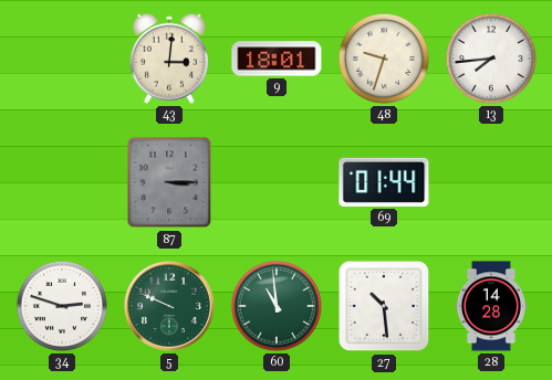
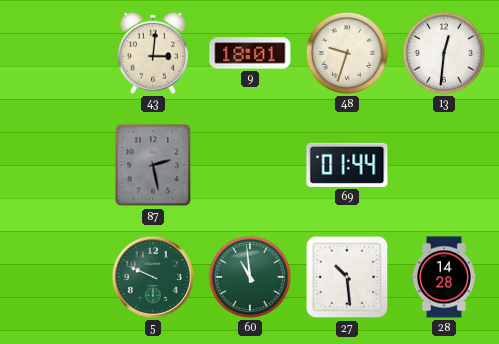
13: 7:44 -> 12:31 (444, 53)
87: 3:15 -> 2:28 (153, 165)
34: 2:48 -> none (62, 306)
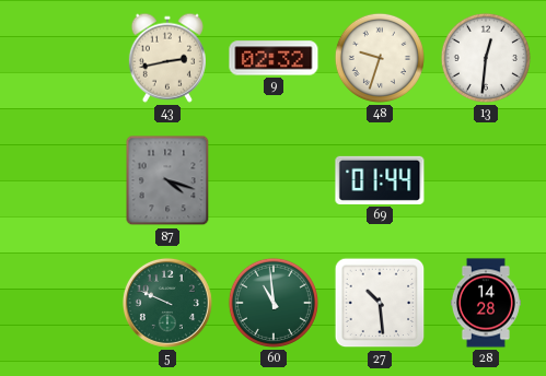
43: 3:01 -> 2:43 (167, 58)
9: 18:01 -> 02:32 (274, 58)
87: 2:28 -> 4:18 (167, 180)
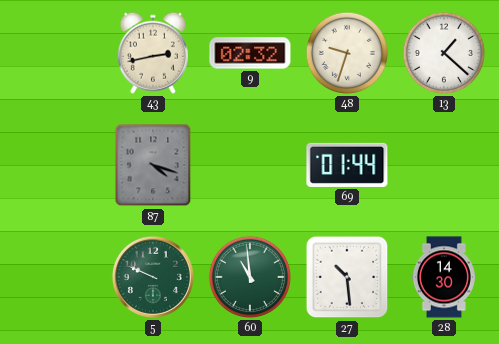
13: 12:31 -> 1:22 (444, 53)
28: 14:28 -> 14:30 (444, 277)
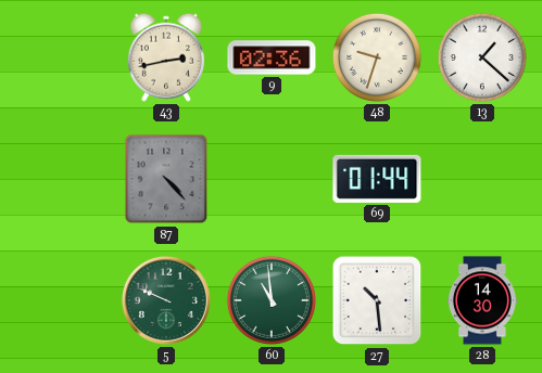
9: 02:32 -> 02:36 (272, 57)
87: 4:18 -> 4:23 (166, 179)
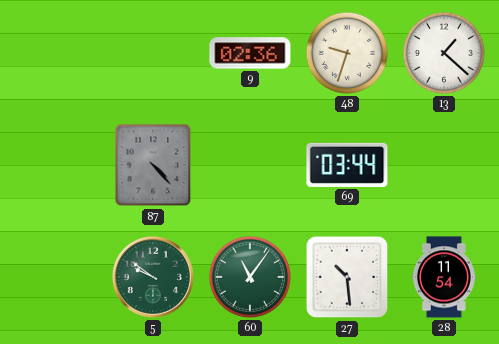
43: 2:43 -> none (166, 57)
69: 01:44 -> 03:44 (347, 165)
5: 9:49 -> 9:51 (153, 277)
60: 10:59 -> 11:06 (250, 277)
28: 14:30 -> 11:54 (444, 277)
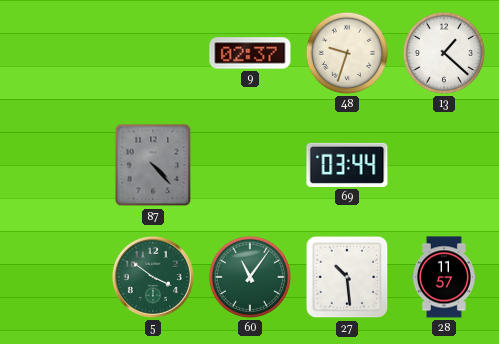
9: 02:36 -> 02:37 (250, 53)
5: 9:51 -> 3:51 (153, 277)
28: 11:54 -> 11:57 (444, 277)
